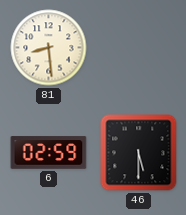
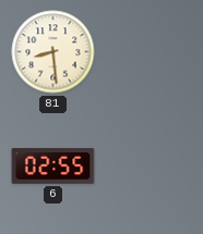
6: 02:59 -> 02:55 (53, 167)
46: 5:30 -> none (139, 153)
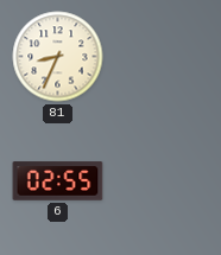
81: 8:29 -> 8:34 (58, 57)
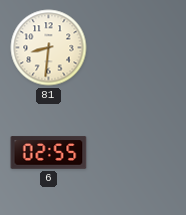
81: 8:34 -> 8:31 (49, 48)
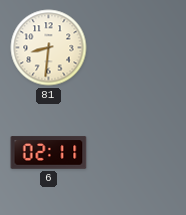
6: 02:55 -> 02:11 (49, 153)
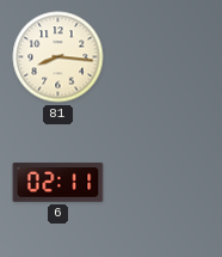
81: 8:31 -> 8:16 (58, 57)
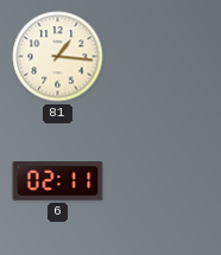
81: 8:16 -> 1:16 (58, 57)
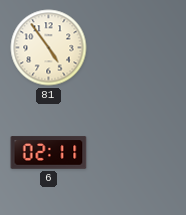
81: 1:16 -> 4:54 (49, 48)
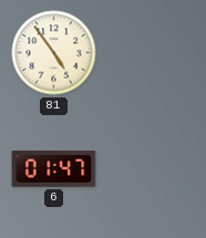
6: 02:11 -> 01:47 (54, 169)
